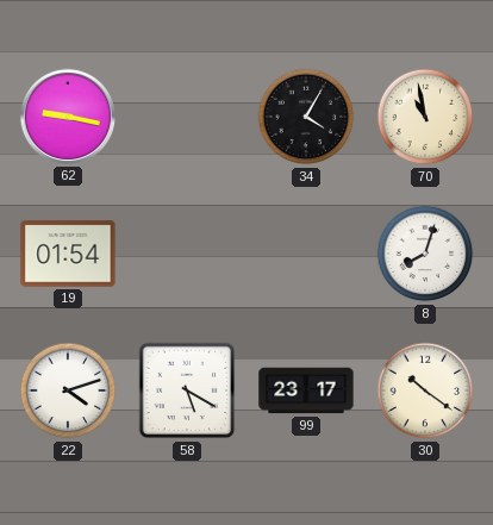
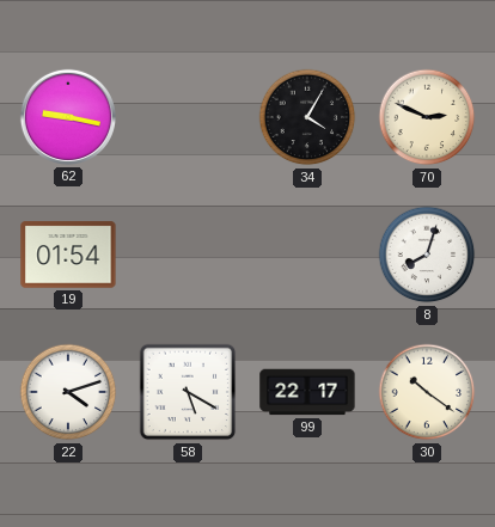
70: 10:58 -> 2:49 (427, 117)
99: 23:17 -> 22:17 (307, 392)
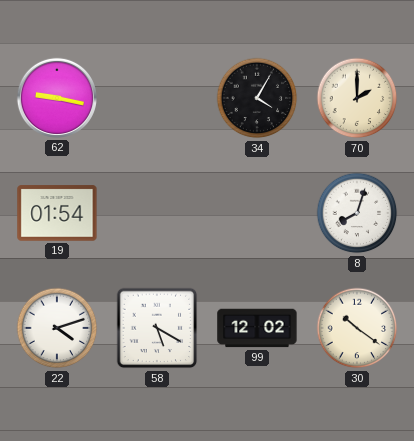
70: 2:49 -> 2:00 (357, 98)
99: 22:17 -> 12:02 (257, 328)
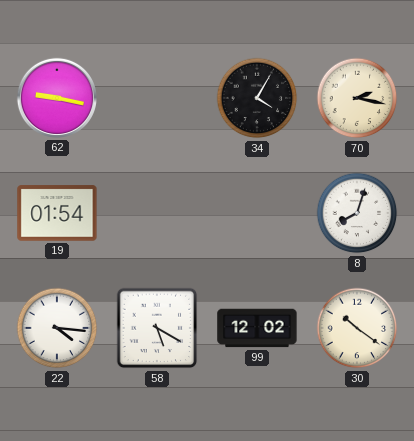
70: 2:00 -> 2:17 (357, 98)
22: 4:12 -> 4:16 (57, 328)
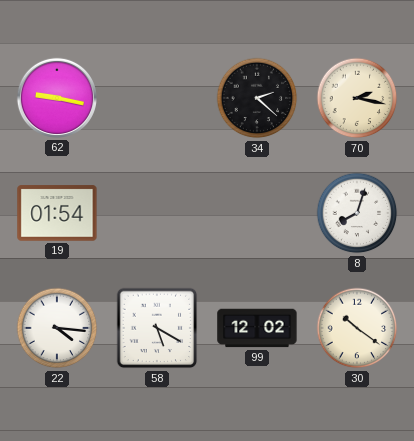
34: 4:05 -> 2:22 (257, 98)
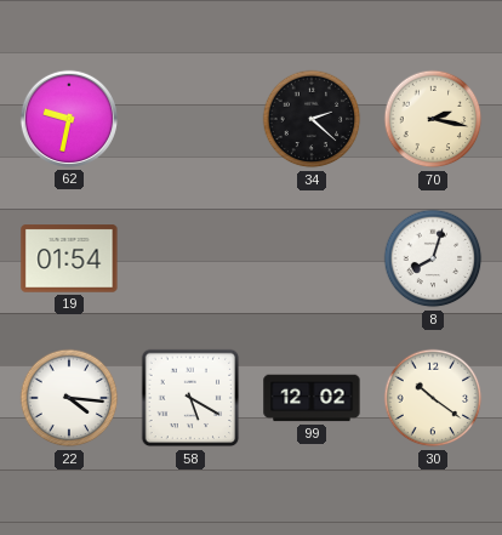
62: 9:17 -> 9:32 (69, 119)
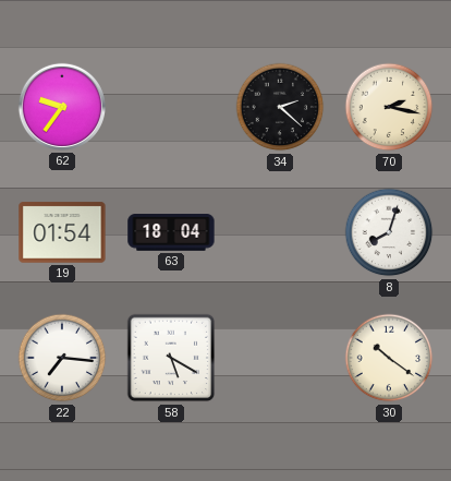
62: 9:32 -> 9:36 (62, 107)
63: none -> 18:04 (171, 232)
22: 4:16 -> 7:16 (62, 358)
99: 12:02 -> none (312, 398)
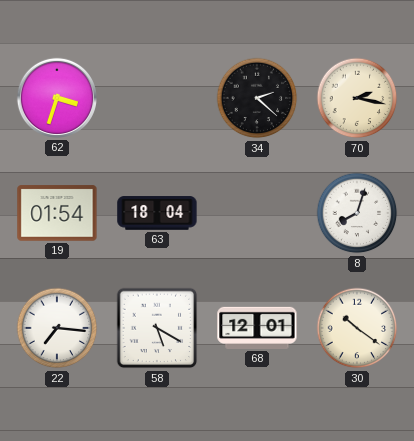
62: 9:36 -> 3:33 (57, 98)
68: none -> 12:01 (257, 328)
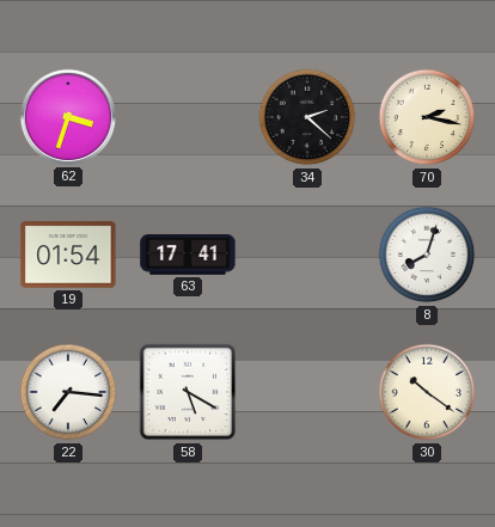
63: 18:04 -> 17:41 (188, 255)
68: 12:01 -> none (257, 328)
